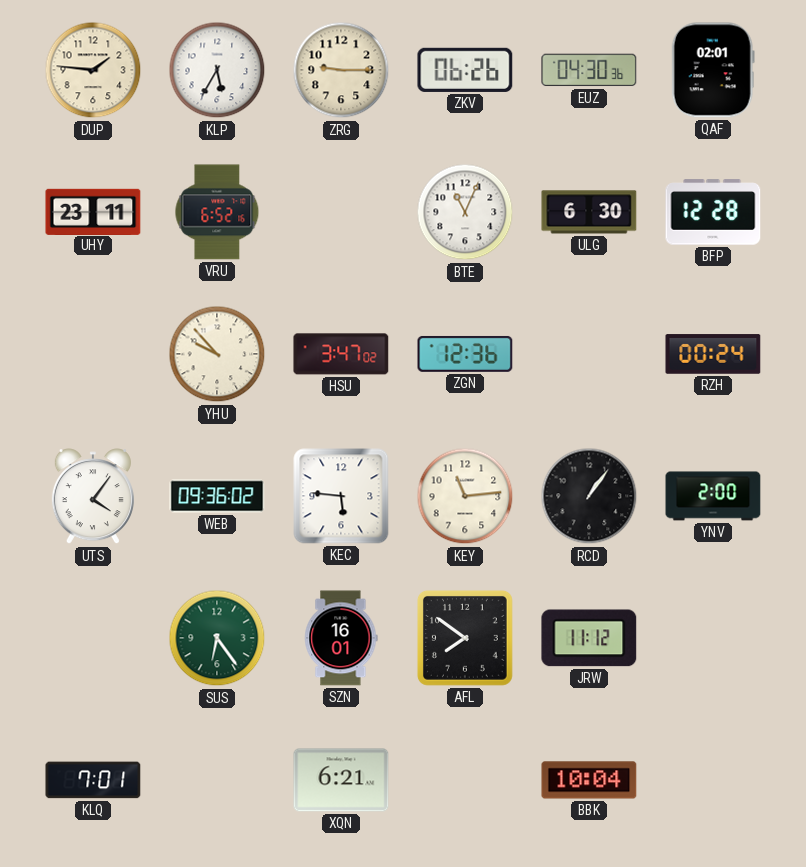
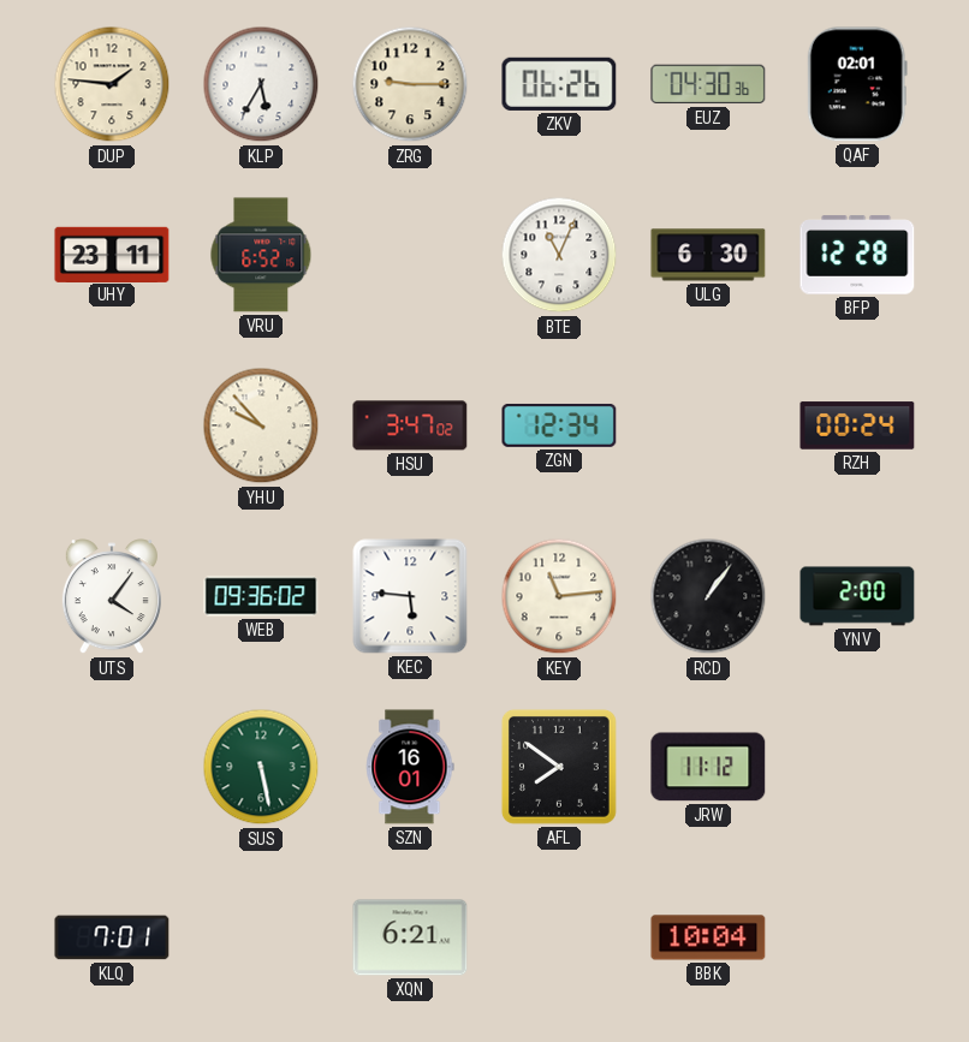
ZGN: 12:36 -> 12:34 (559, 425)
SUS: 6:24 -> 5:28 (261, 767)
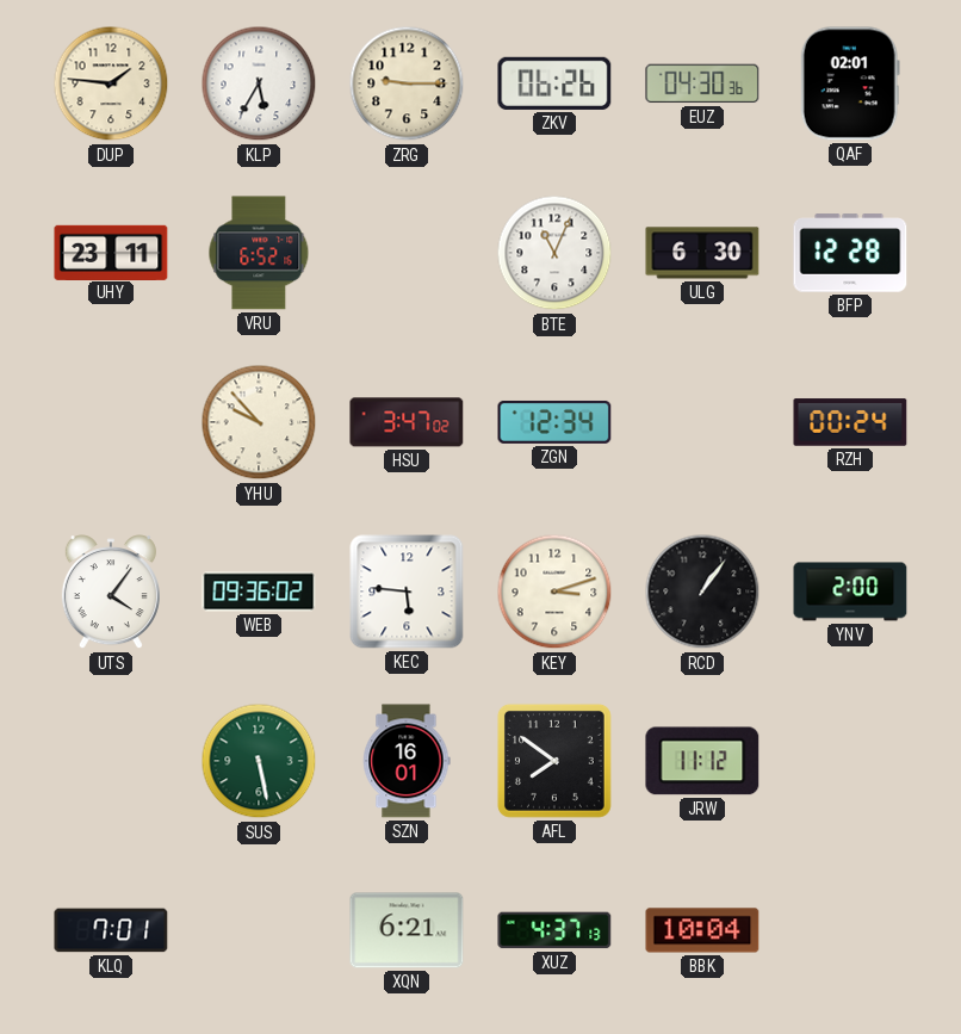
KEY: 11:14 -> 3:12 (554, 592)
XUZ: none -> 4:37 (554, 930)
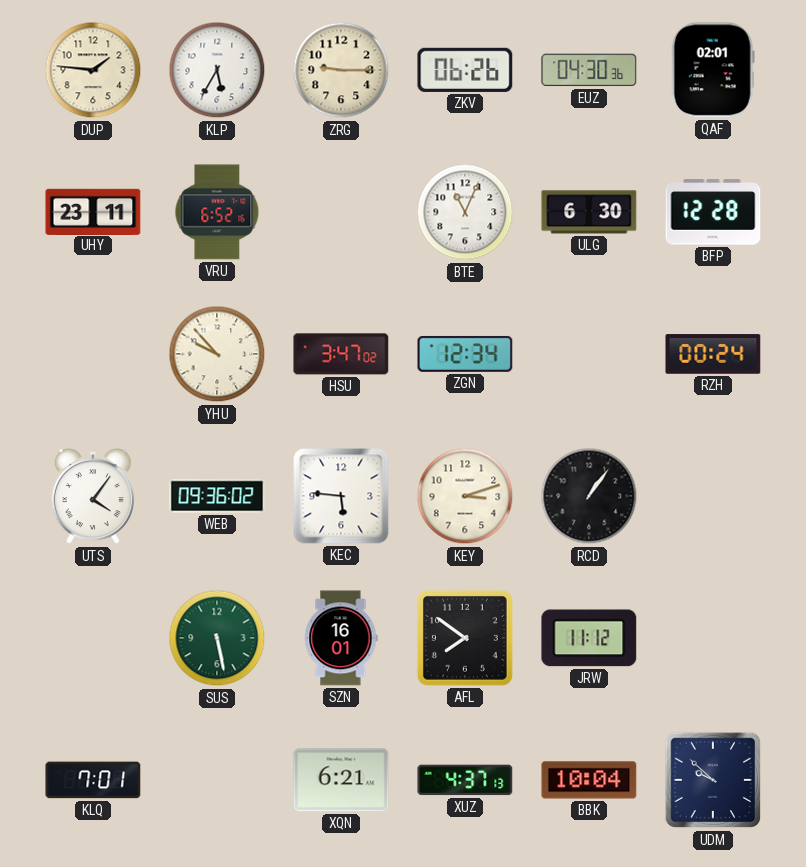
YNV: 2:00 -> none (850, 592)
UDM: none -> 9:52 (713, 780)
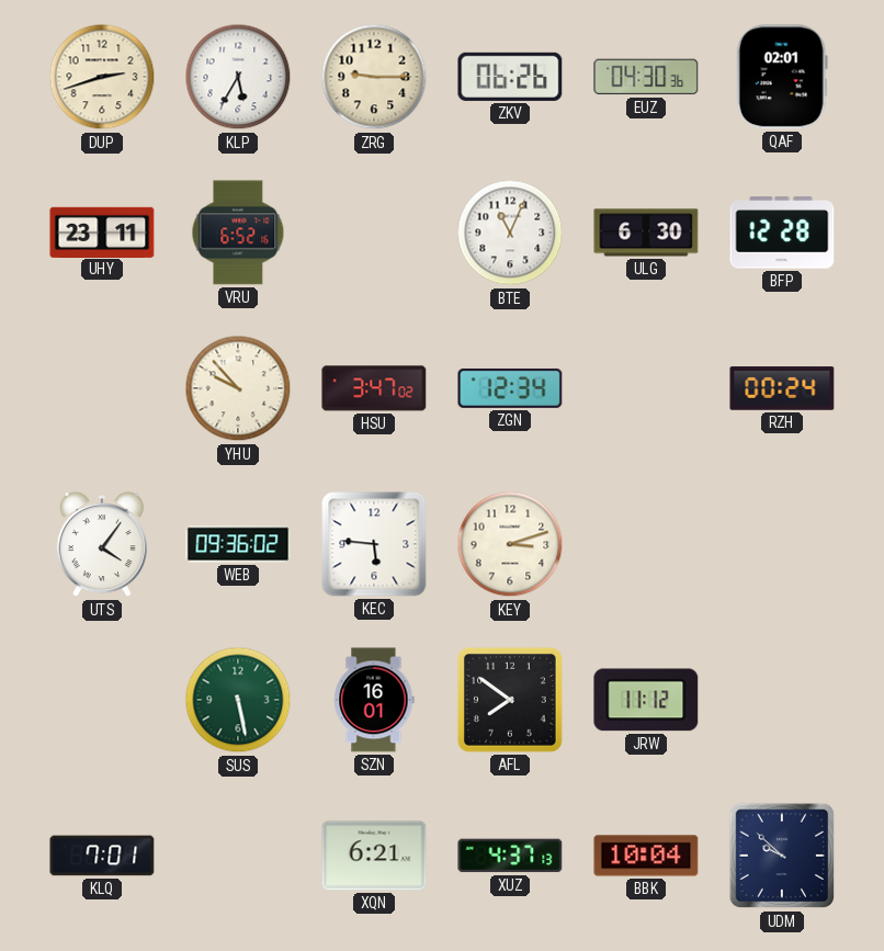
DUP: 1:46 -> 2:42 (102, 77)
RCD: 1:06 -> none (589, 496)
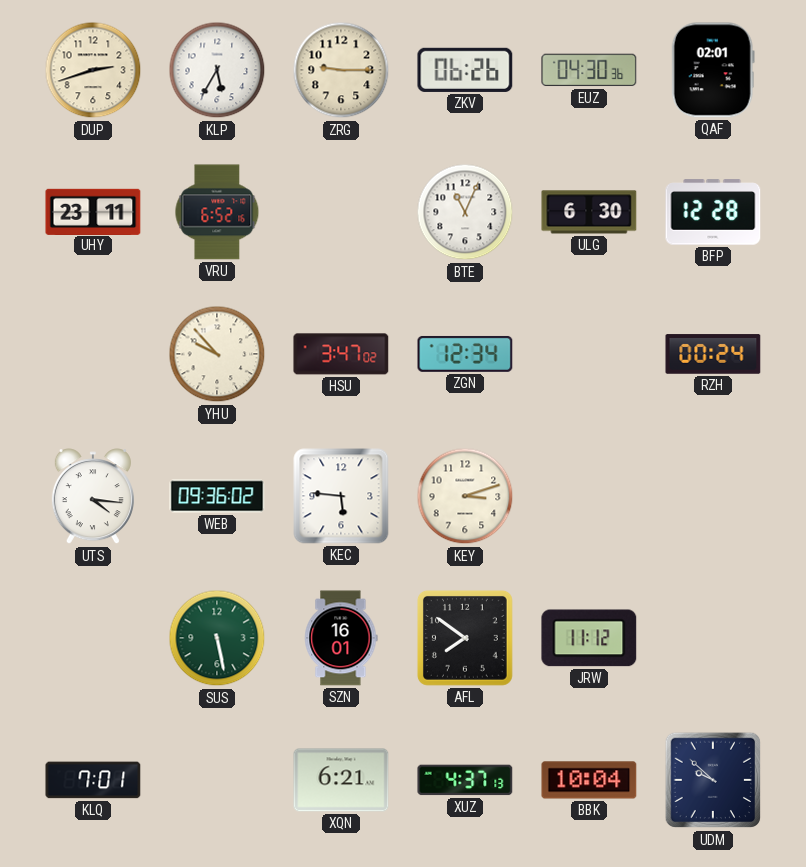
UTS: 4:06 -> 4:16 (93, 497)
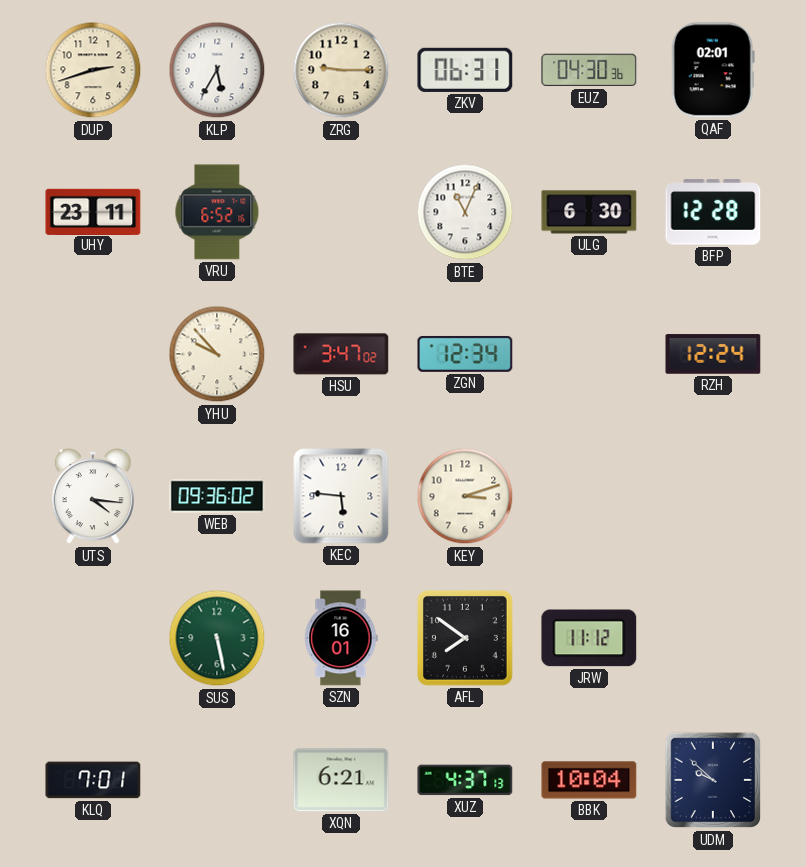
ZKV: 06:26 -> 06:31 (465, 70)
RZH: 00:24 -> 12:24 (713, 354)
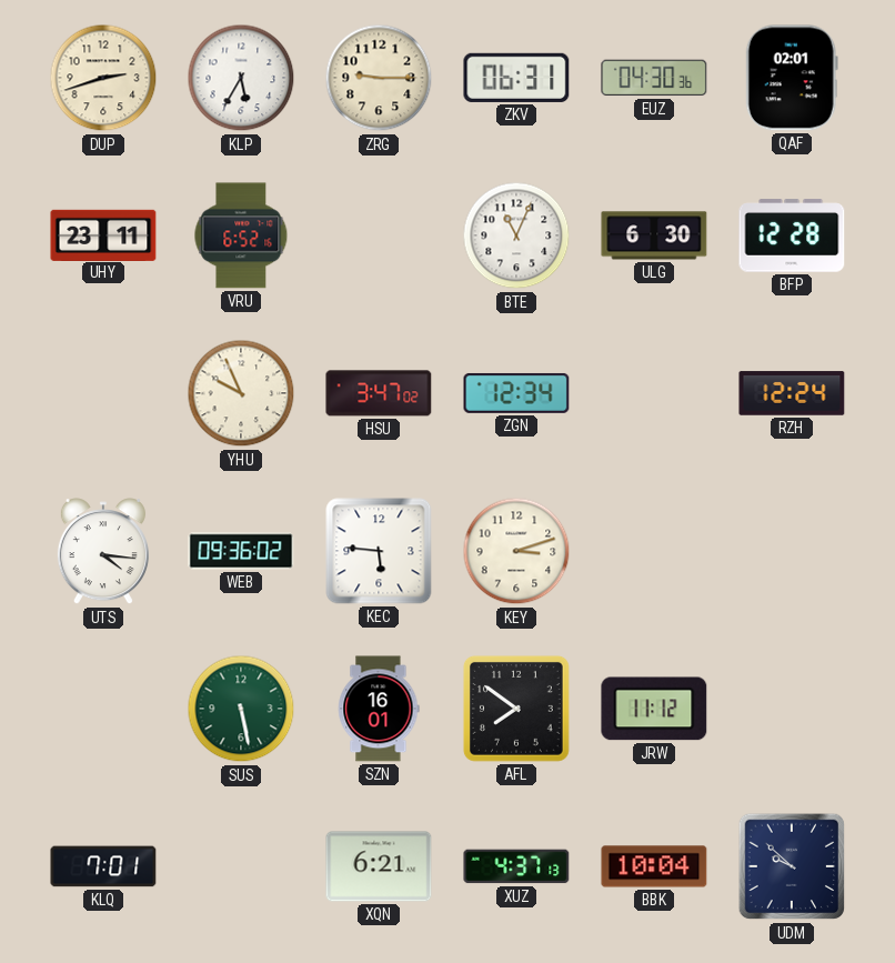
YHU: 9:53 -> 9:56 (241, 393)
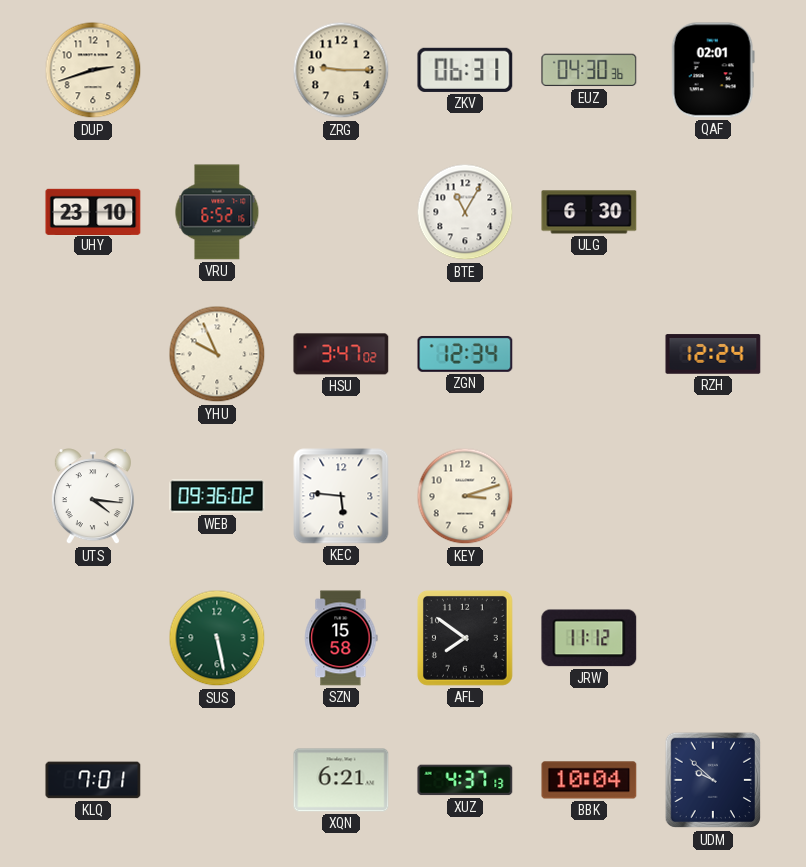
KLP: 5:35 -> none (241, 78)
UHY: 23:11 -> 23:10 (93, 211)
BTE: 11:04 -> 11:05 (465, 212)
BFP: 12:28 -> none (792, 235)
SZN: 16:01 -> 15:58 (341, 638)
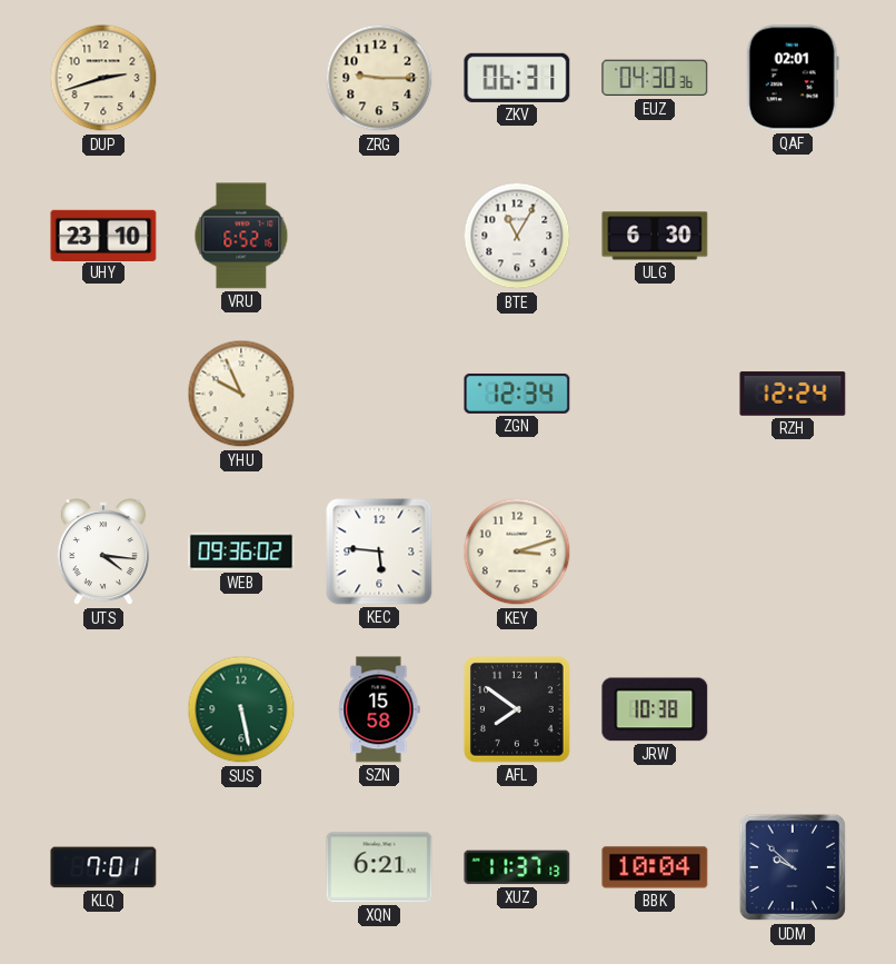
HSU: 3:47 -> none (341, 354)
JRW: 11:12 -> 10:38 (655, 709)
XUZ: 4:37 -> 11:37 (517, 867)
